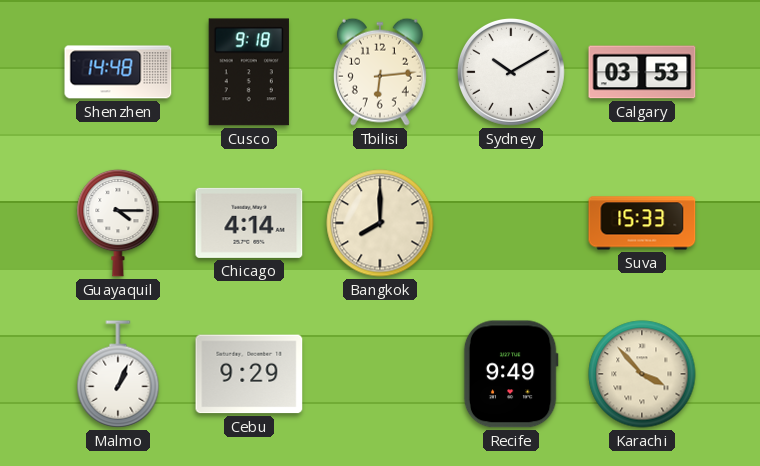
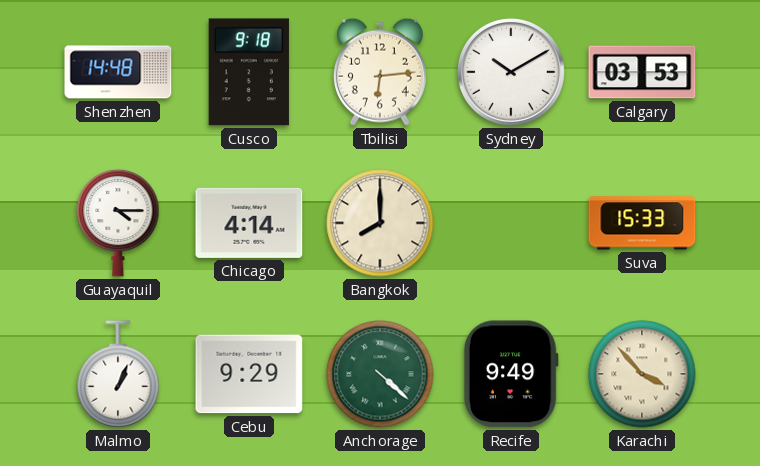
Anchorage: none -> 4:22 (380, 374)
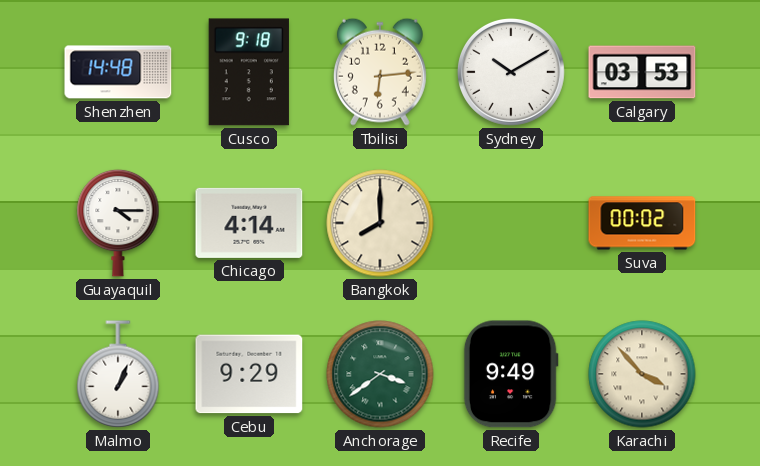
Suva: 15:33 -> 00:02 (642, 223)
Anchorage: 4:22 -> 3:39 (380, 374)
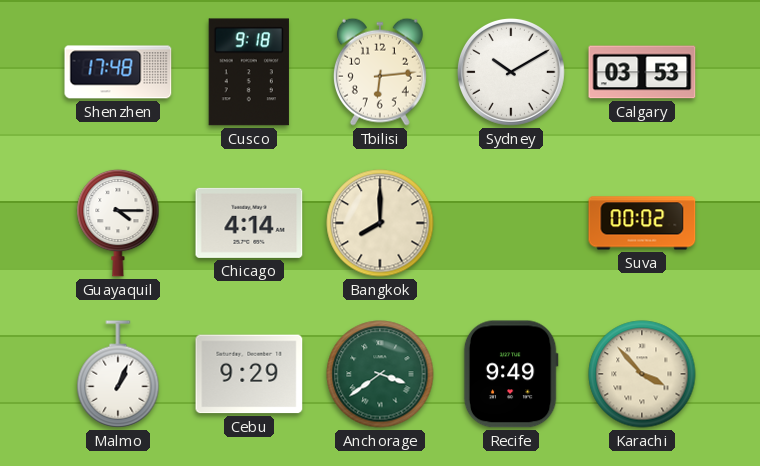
Shenzhen: 14:48 -> 17:48 (118, 72)
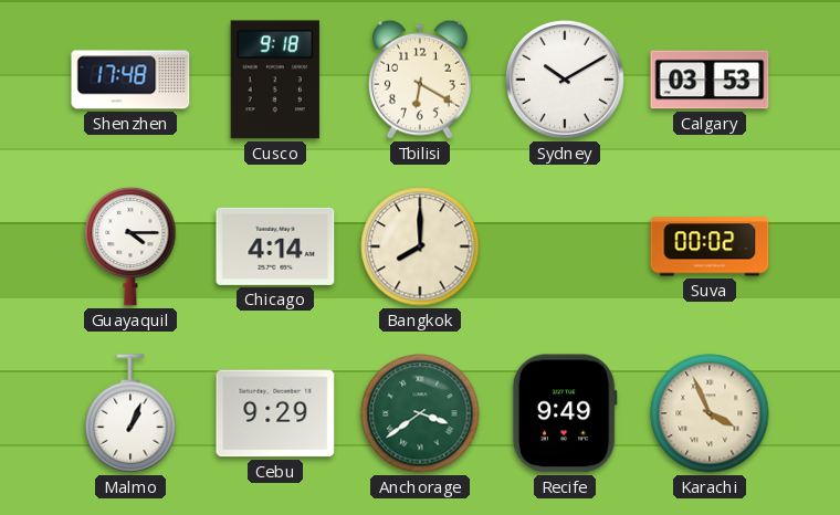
Tbilisi: 6:14 -> 6:20 (420, 80)
Karachi: 3:53 -> 3:56 (710, 413)
